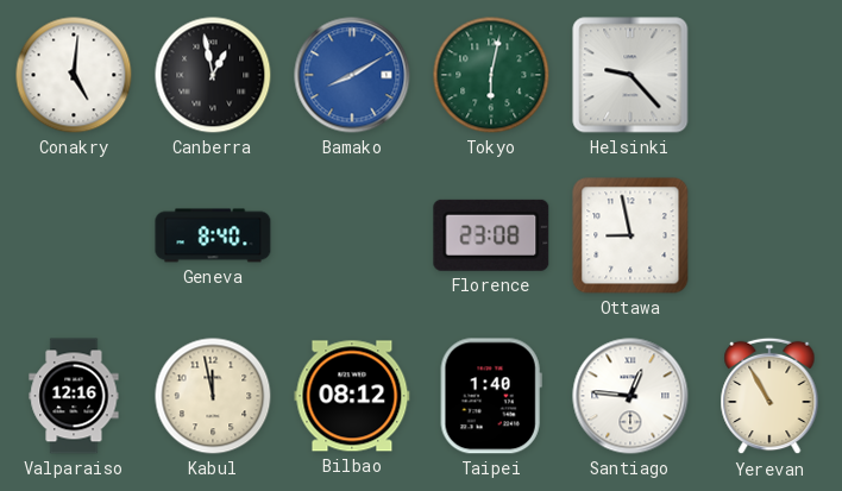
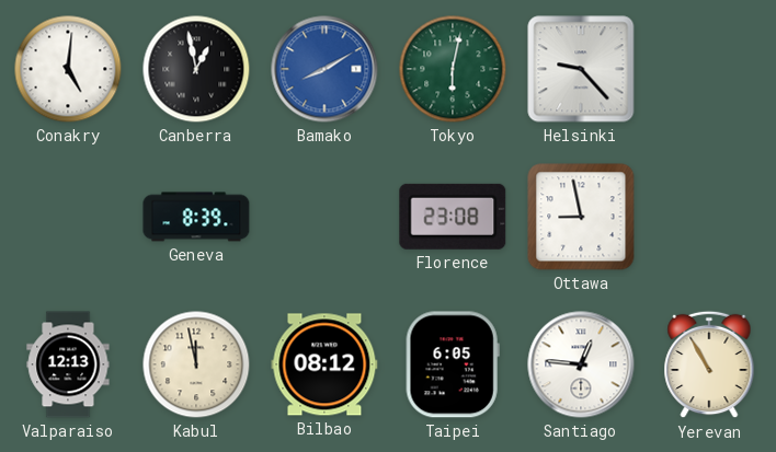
Geneva: 8:40 -> 8:39 (196, 217)
Valparaiso: 12:16 -> 12:13 (68, 364)
Taipei: 1:40 -> 6:05 (453, 364)
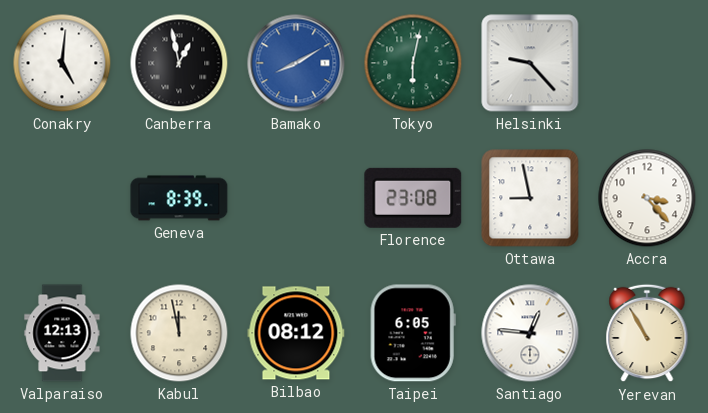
Accra: none -> 3:23 (647, 198)
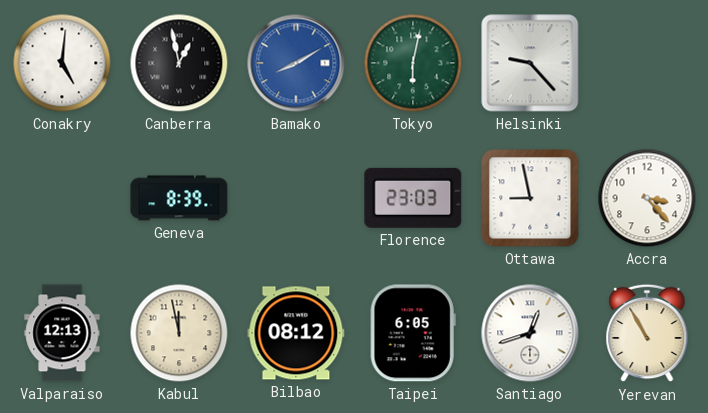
Florence: 23:08 -> 23:03 (413, 198)
Santiago: 12:46 -> 12:42 (530, 333)
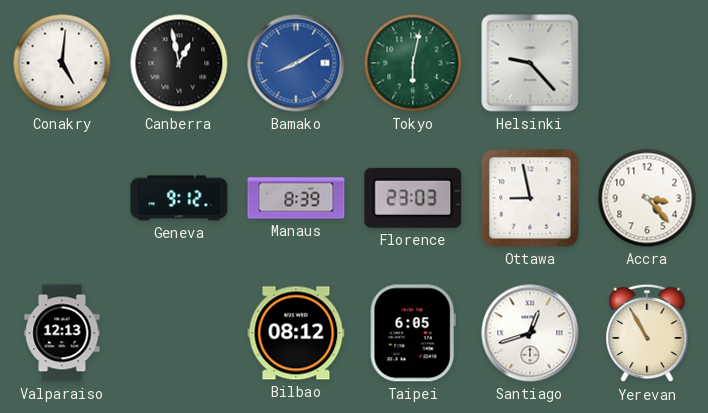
Geneva: 8:39 -> 9:12 (179, 198)
Manaus: none -> 8:39 (296, 198)
Kabul: 11:58 -> none (179, 333)
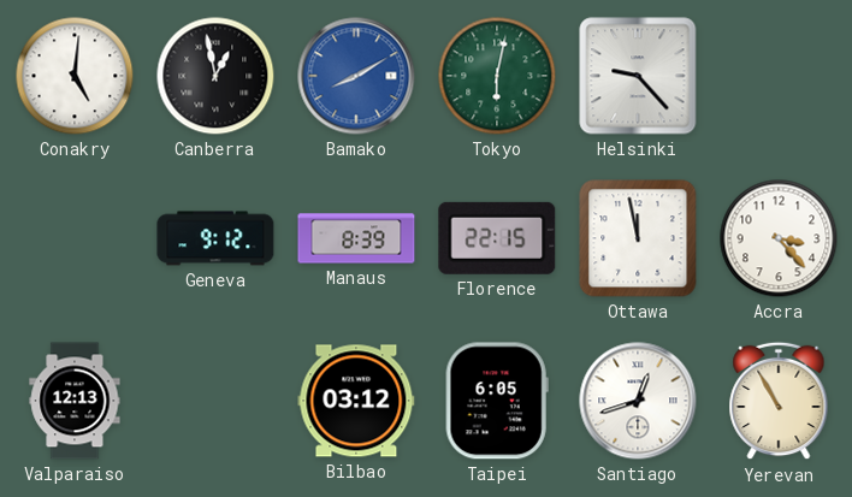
Florence: 23:03 -> 22:15 (497, 238)
Ottawa: 8:58 -> 11:58 (638, 238)
Bilbao: 08:12 -> 03:12 (356, 401)
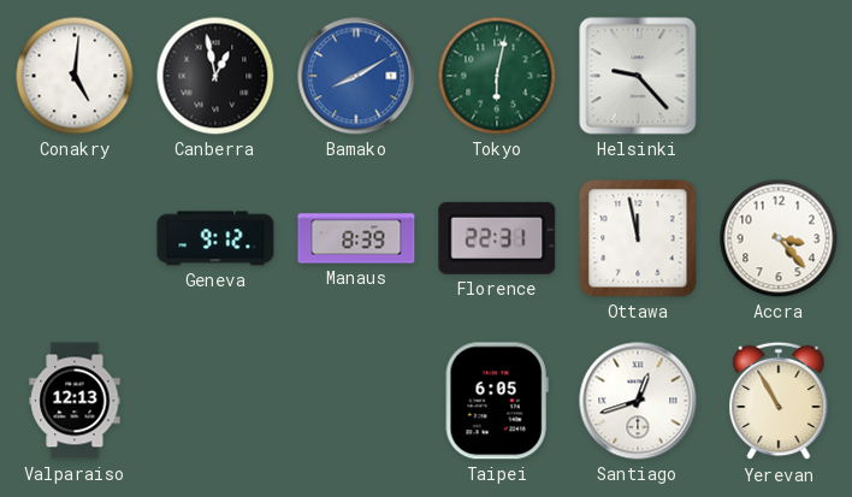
Florence: 22:15 -> 22:31 (497, 238)
Bilbao: 03:12 -> none (356, 401)
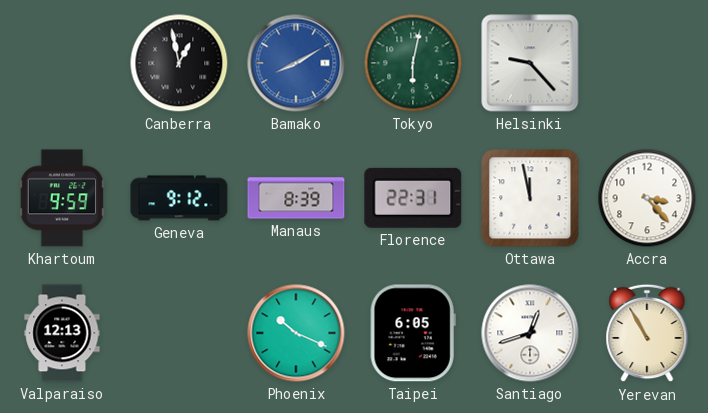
Conakry: 5:01 -> none (75, 76)
Khartoum: none -> 9:59 (61, 198)
Phoenix: none -> 10:19 (296, 333)
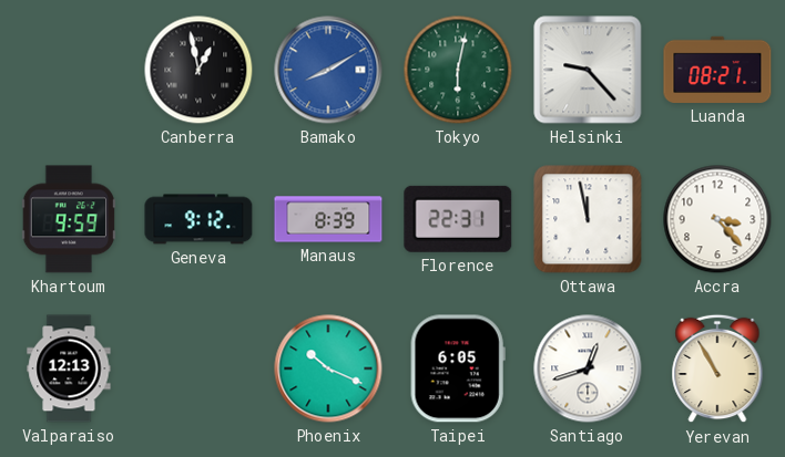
Luanda: none -> 08:21 (717, 70)
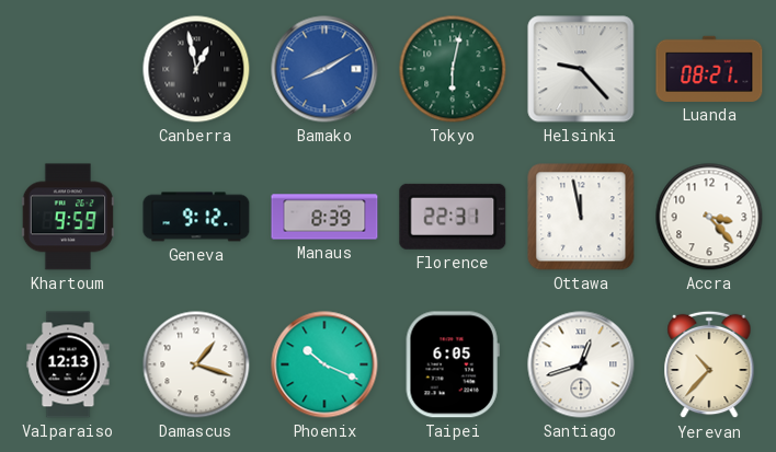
Damascus: none -> 1:18 (196, 364)
Yerevan: 10:55 -> 10:37 (709, 364)
